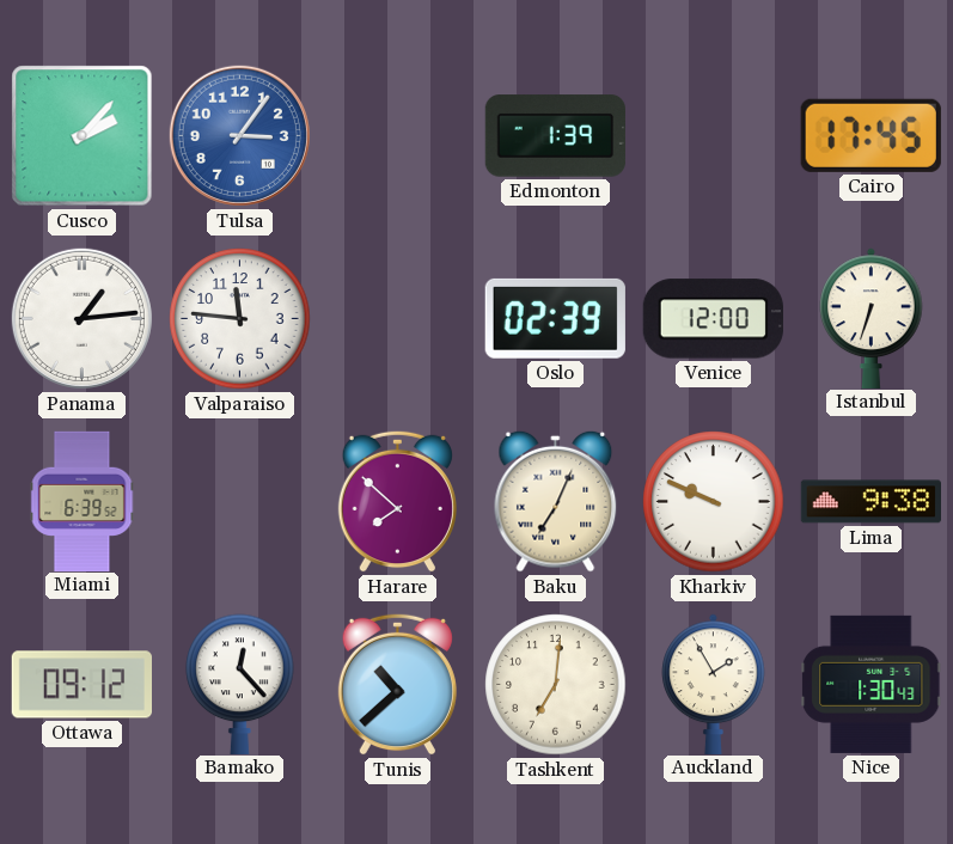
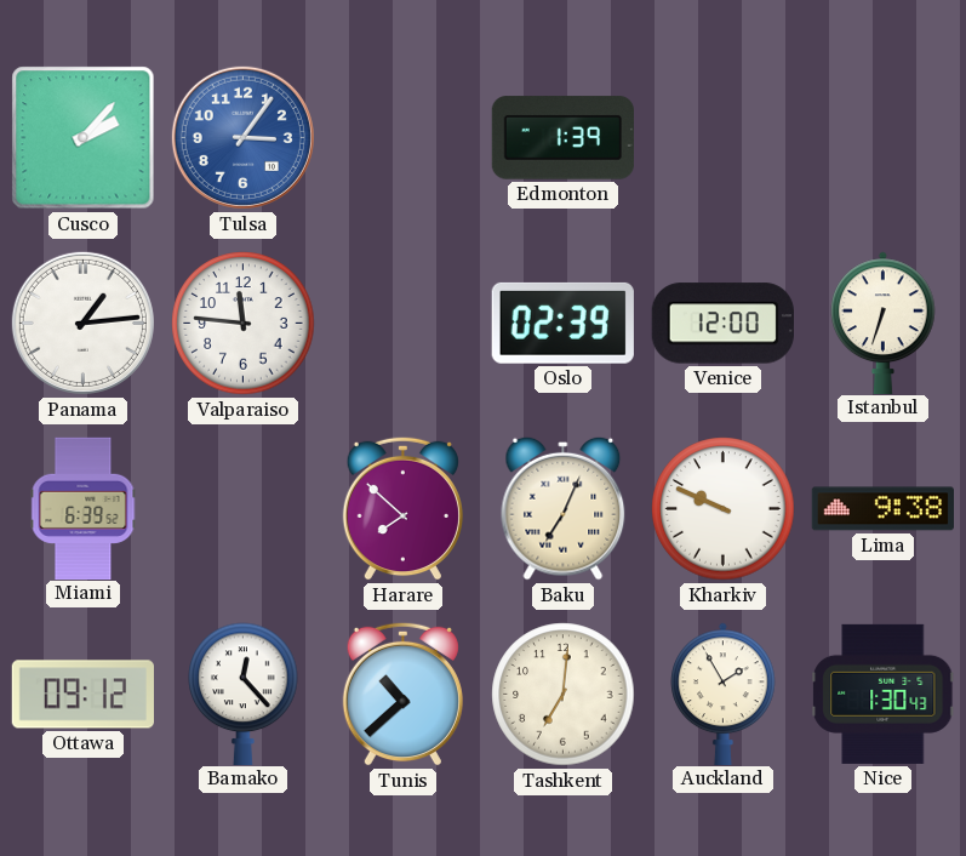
Cairo: 17:45 -> none (870, 135)
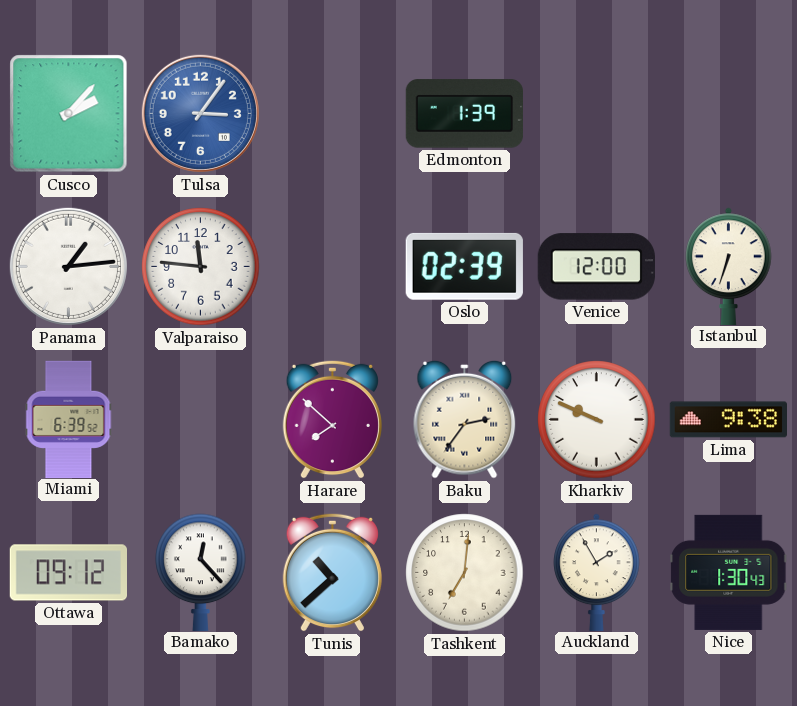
Baku: 7:04 -> 2:36 (465, 419)
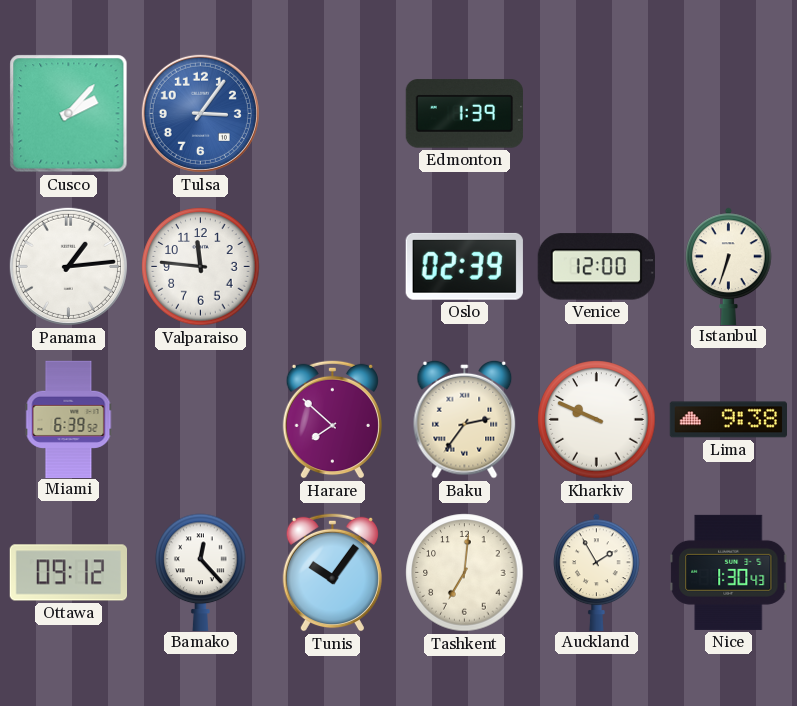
Tunis: 10:38 -> 10:06 (332, 572)
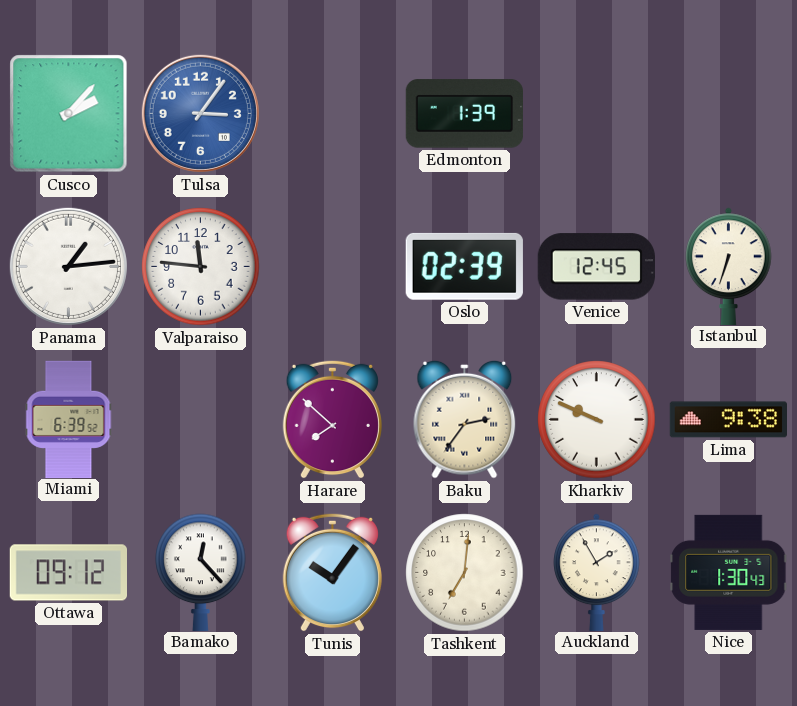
Venice: 12:00 -> 12:45 (596, 267)
